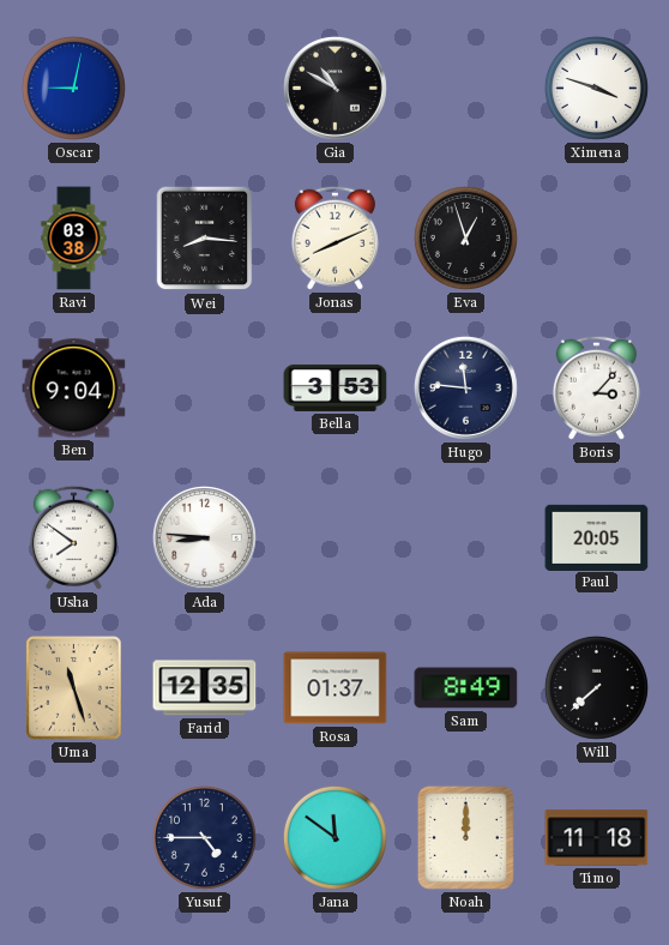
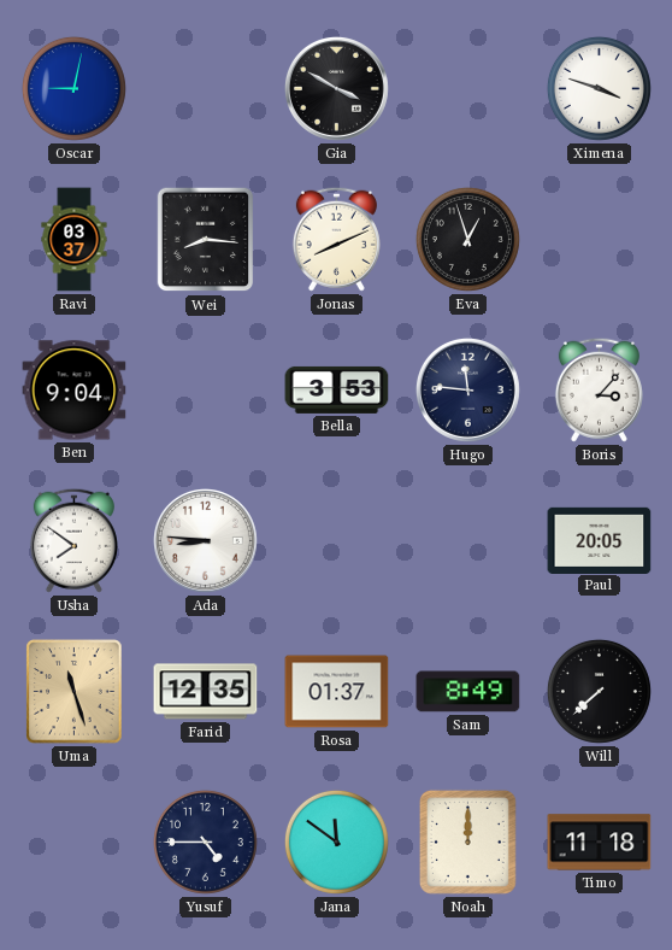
Gia: 10:50 -> 3:50 (336, 88)
Ravi: 03:38 -> 03:37 (75, 240)
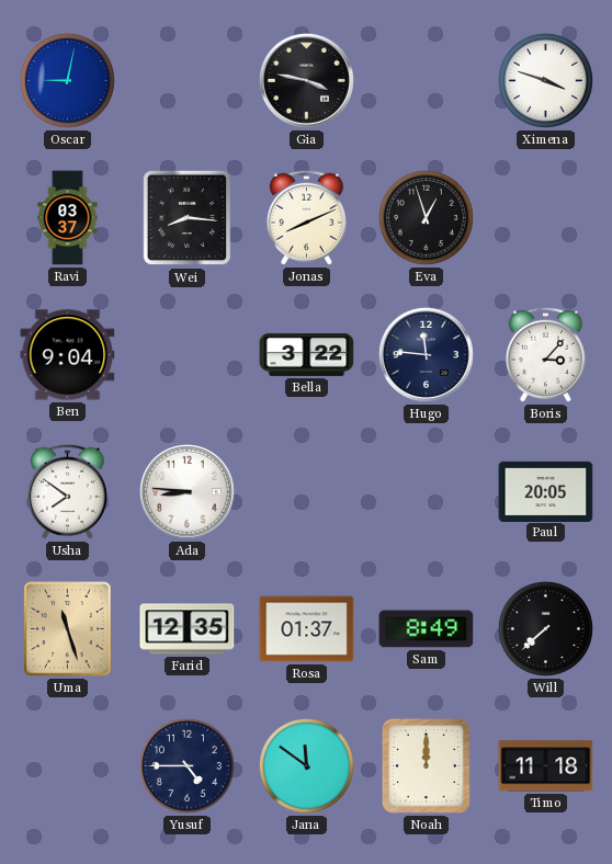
Gia: 3:50 -> 3:47 (306, 80)
Bella: 3:53 -> 3:22 (307, 354)
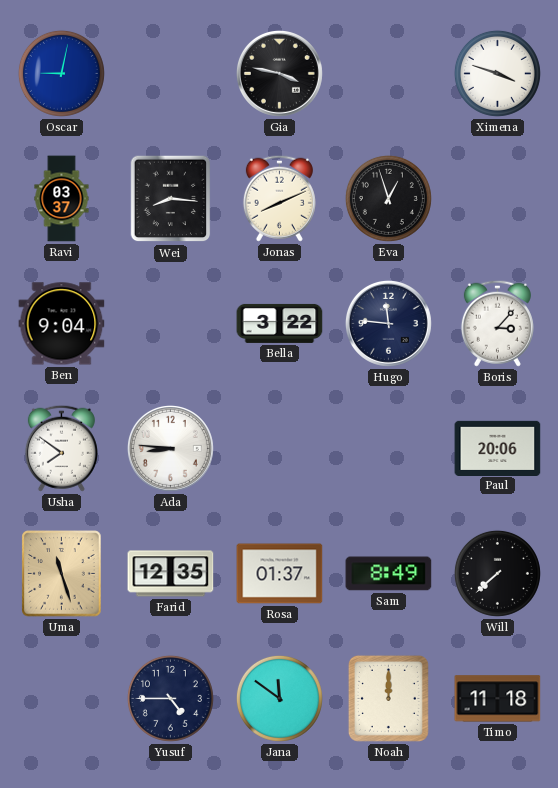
Paul: 20:05 -> 20:06 (498, 448)
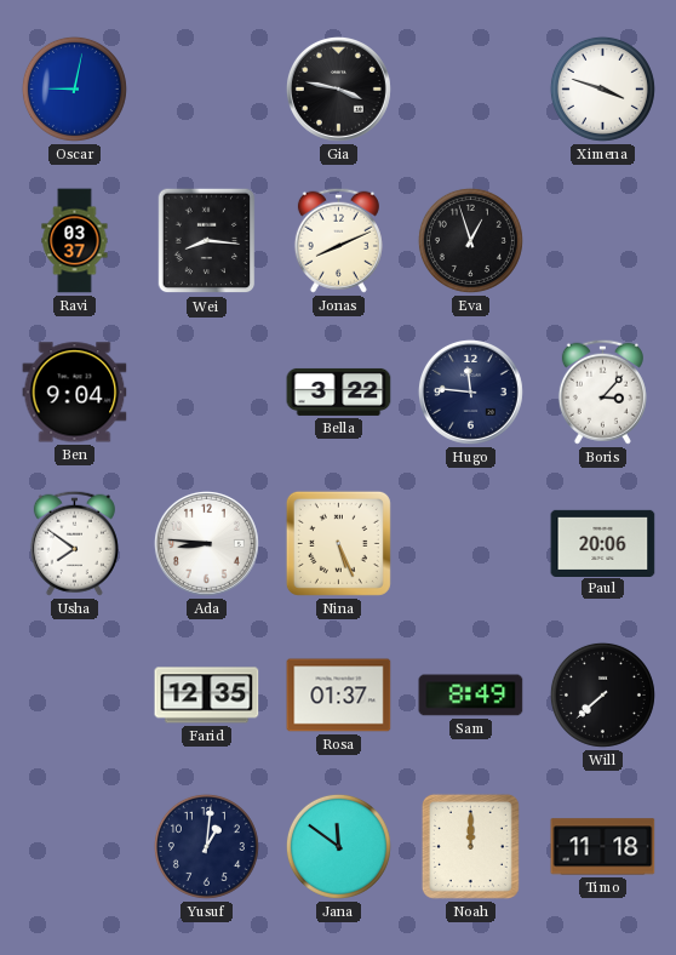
Nina: none -> 5:26 (338, 543)
Uma: 11:27 -> none (62, 574)
Yusuf: 4:45 -> 1:01 (206, 846)
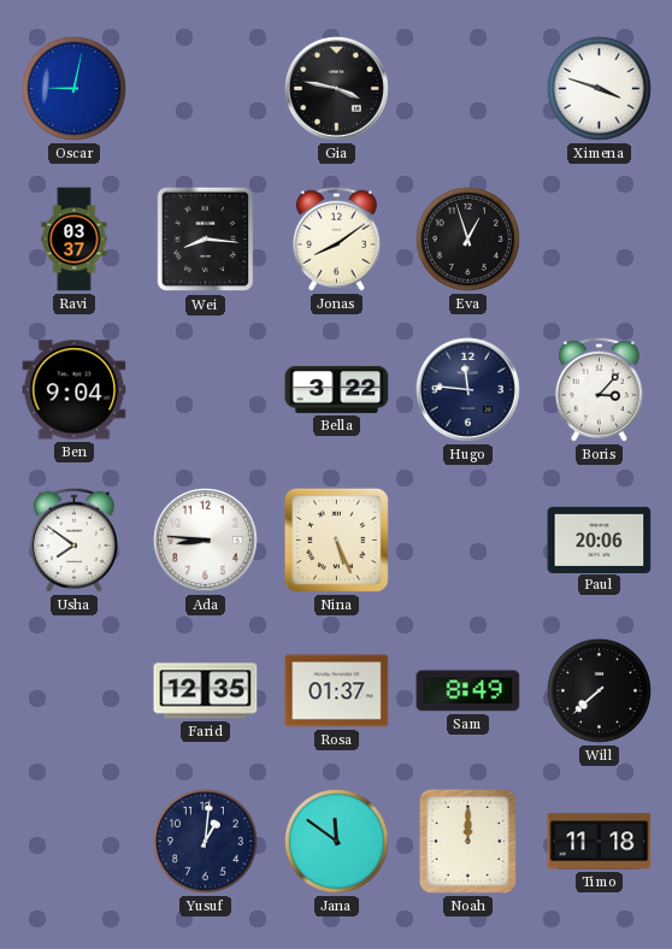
Jonas: 8:11 -> 8:09 (336, 238)
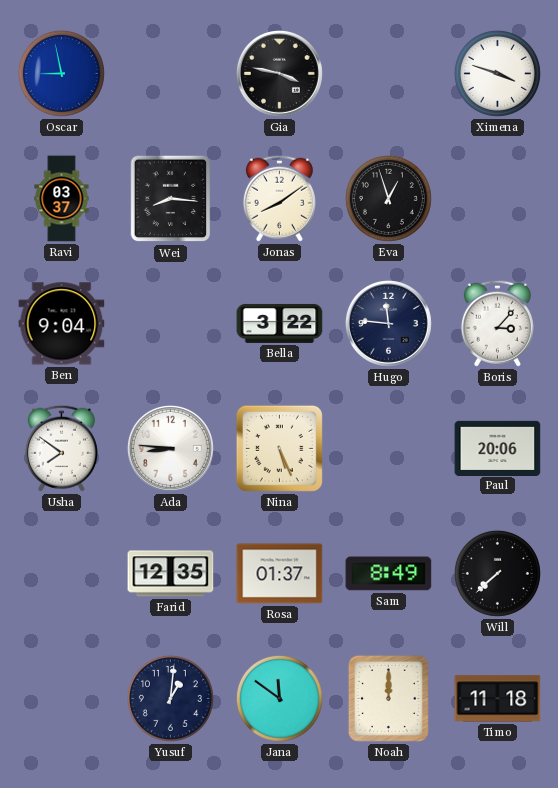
Oscar: 9:02 -> 8:58 (61, 73)
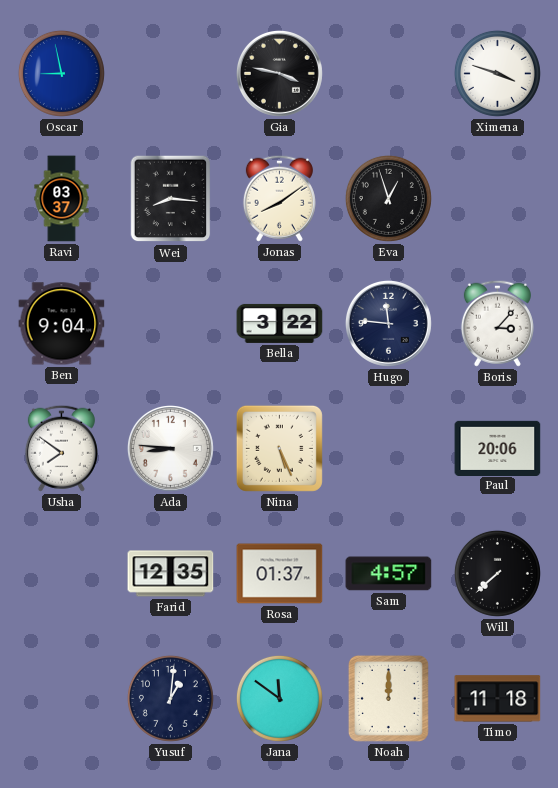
Sam: 8:49 -> 4:57 (389, 574)
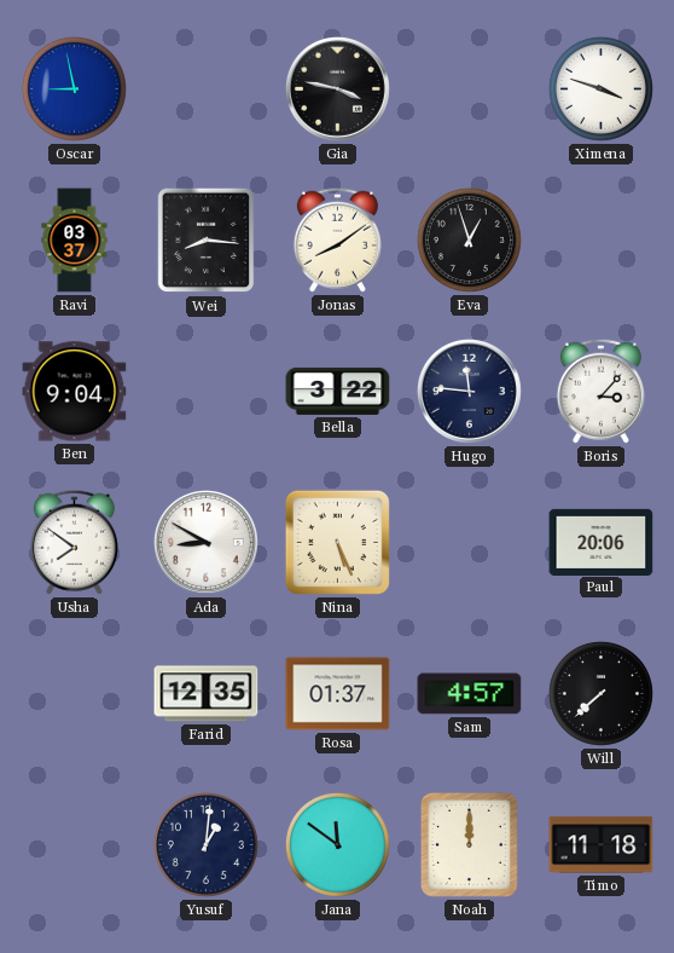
Ada: 8:46 -> 8:50 (205, 542)
